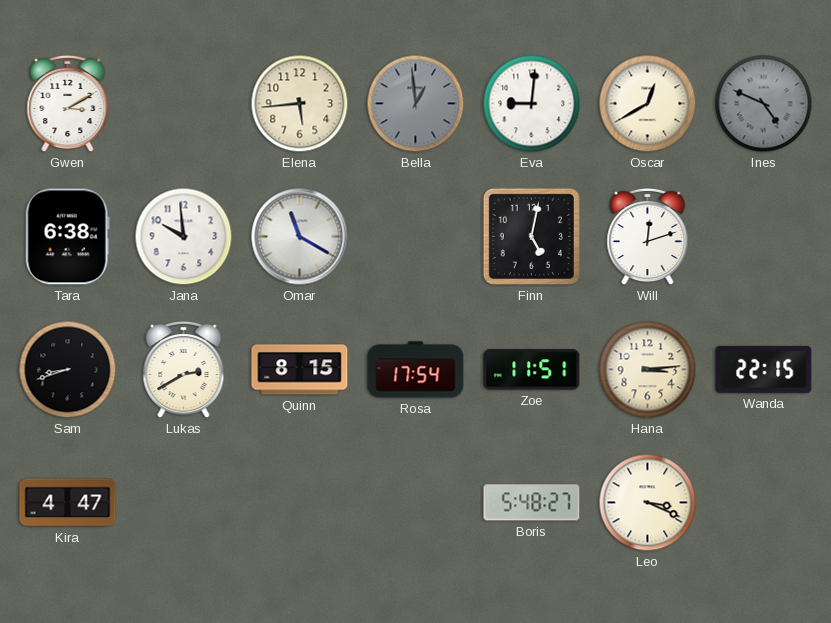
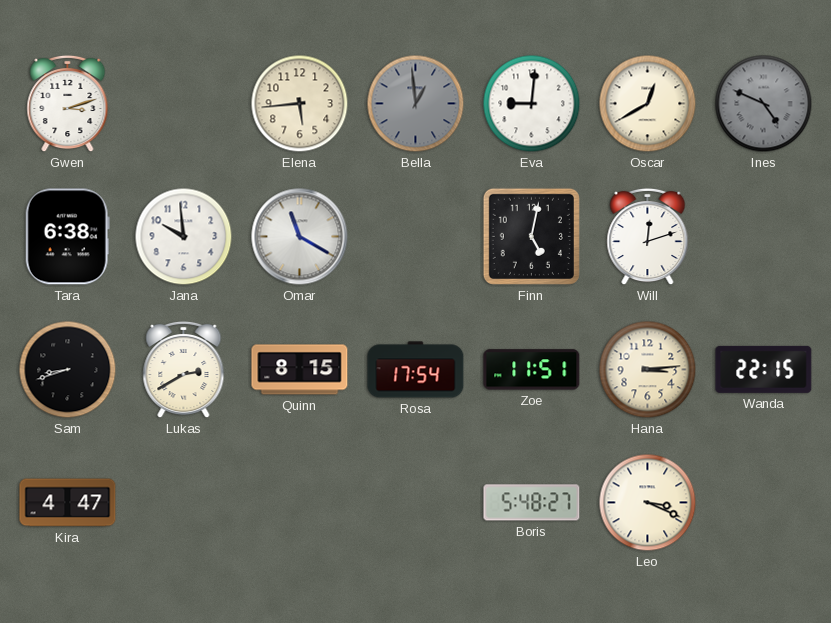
Gwen: 3:10 -> 3:12 (68, 104)
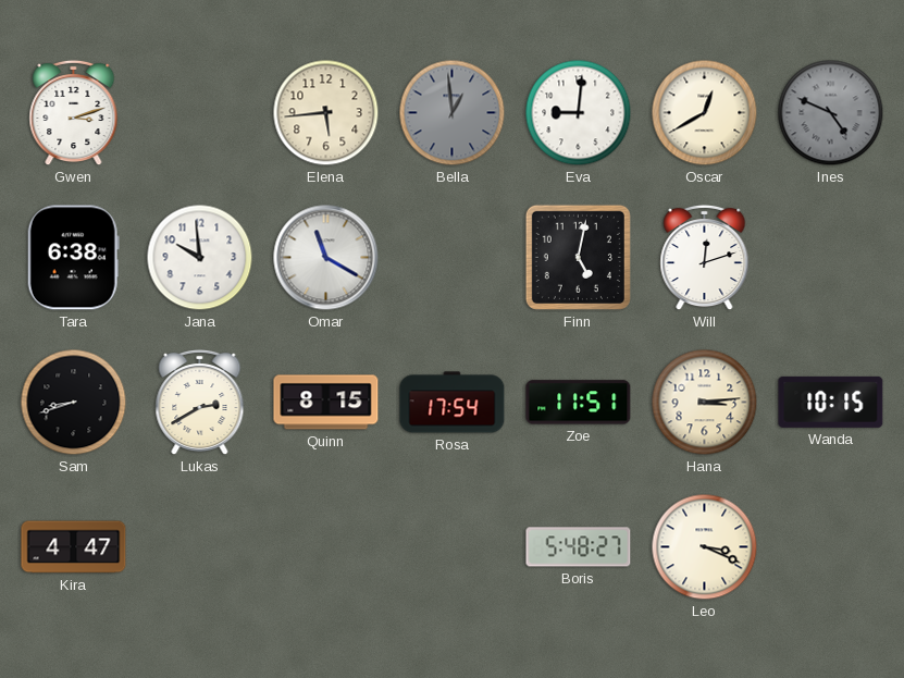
Wanda: 22:15 -> 10:15 (831, 402)
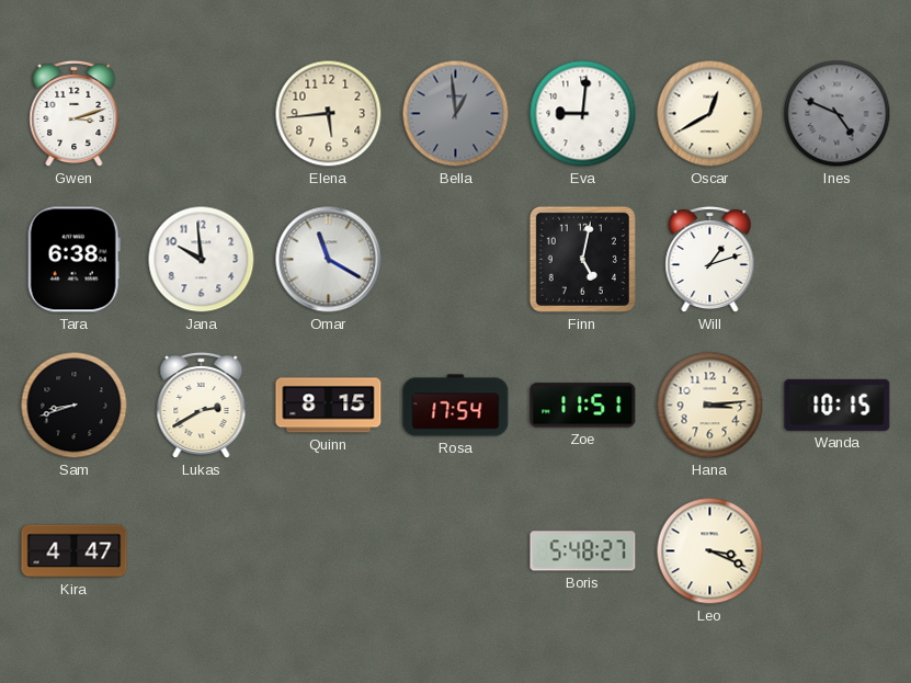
Will: 12:12 -> 1:12 (710, 260)
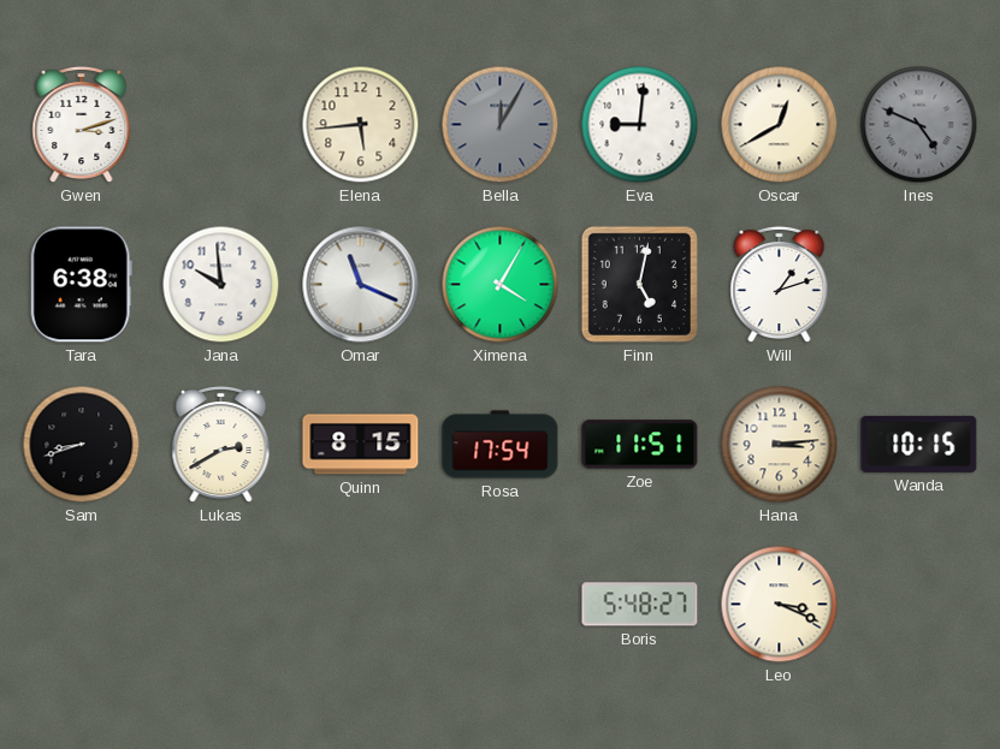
Bella: 12:59 -> 12:05 (501, 125)
Omar: 11:20 -> 11:19 (361, 285)
Ximena: none -> 4:05 (501, 285)
Kira: 4:47 -> none (75, 551)
